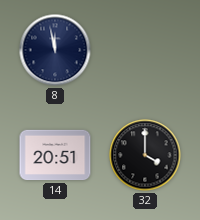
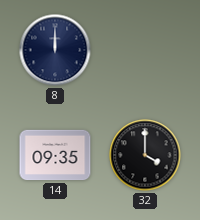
8: 11:58 -> 12:00 (55, 50)
14: 20:51 -> 09:35 (55, 155)
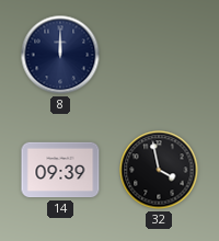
14: 09:35 -> 09:39 (60, 170)
32: 4:00 -> 3:58 (159, 170)
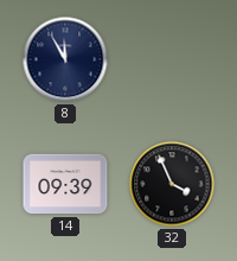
8: 12:00 -> 11:55 (65, 59)
32: 3:58 -> 3:56 (172, 184)
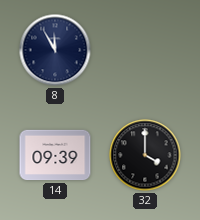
32: 3:56 -> 4:00 (145, 155)
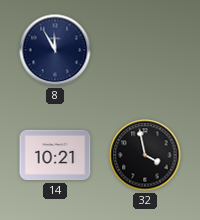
14: 09:39 -> 10:21 (55, 155)
32: 4:00 -> 3:58 (145, 155)
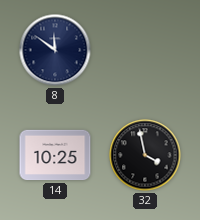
8: 11:55 -> 11:51 (55, 50)
14: 10:21 -> 10:25 (55, 155)
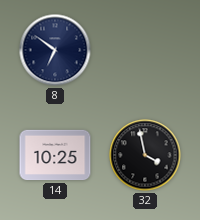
8: 11:51 -> 6:51 (55, 50)
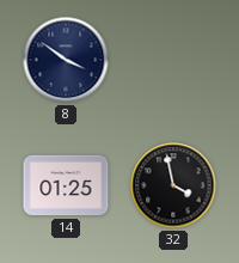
8: 6:51 -> 3:51 (66, 60)
14: 10:25 -> 01:25 (66, 185)
